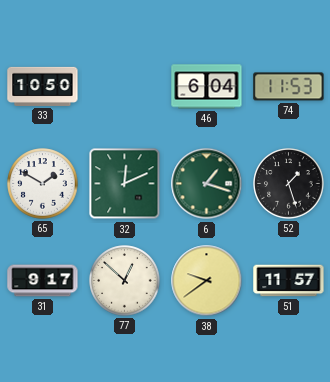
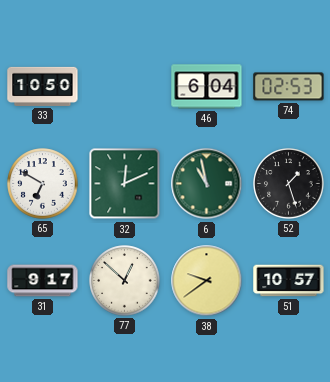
74: 11:53 -> 02:53 (289, 87)
65: 1:50 -> 6:50 (43, 184)
6: 1:18 -> 10:58 (207, 184)
51: 11:57 -> 10:57 (289, 281)
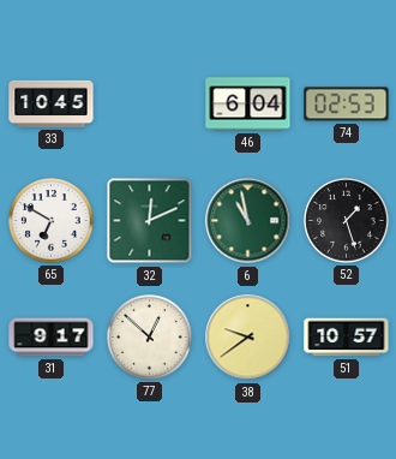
33: 10:50 -> 10:45 (52, 103)
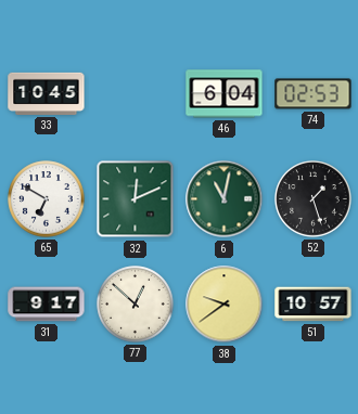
6: 10:58 -> 11:02 (225, 199)
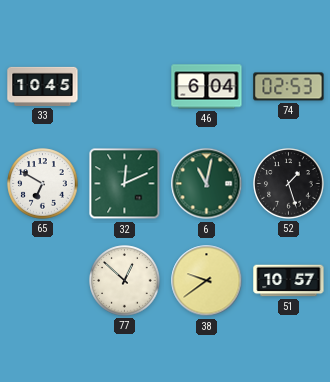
31: 9:17 -> none (47, 305)
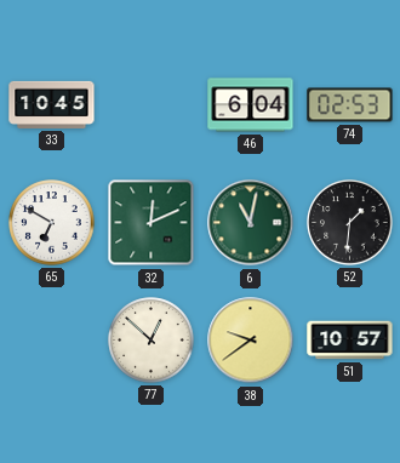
52: 1:27 -> 1:31 (350, 223)
